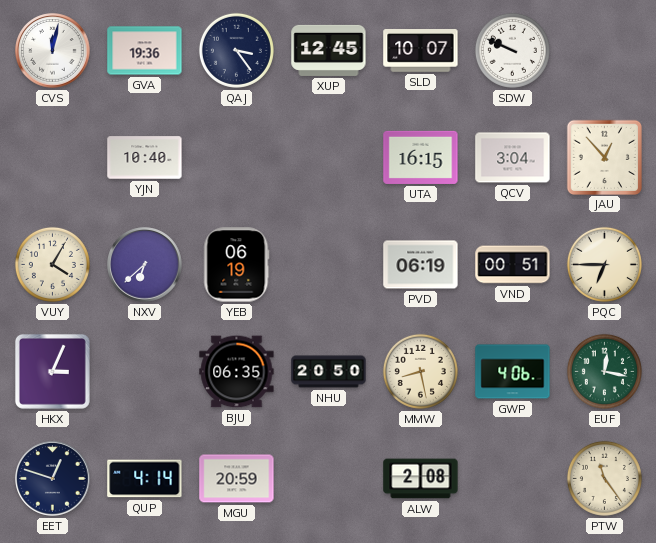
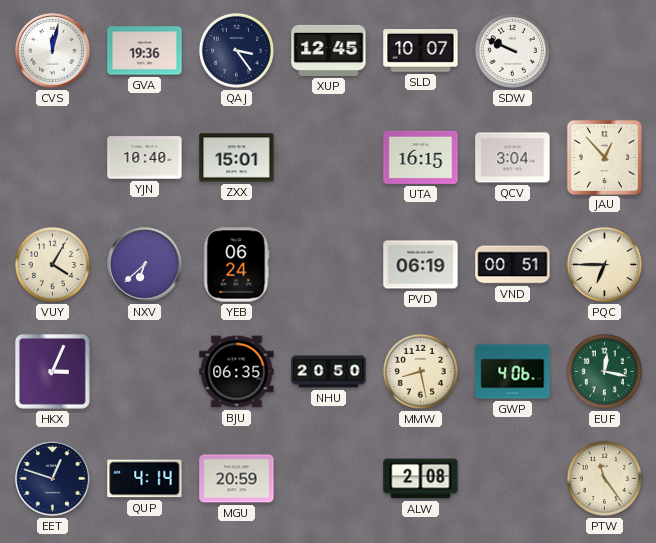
ZXX: none -> 15:01 (237, 158)
YEB: 06:19 -> 06:24 (236, 265)
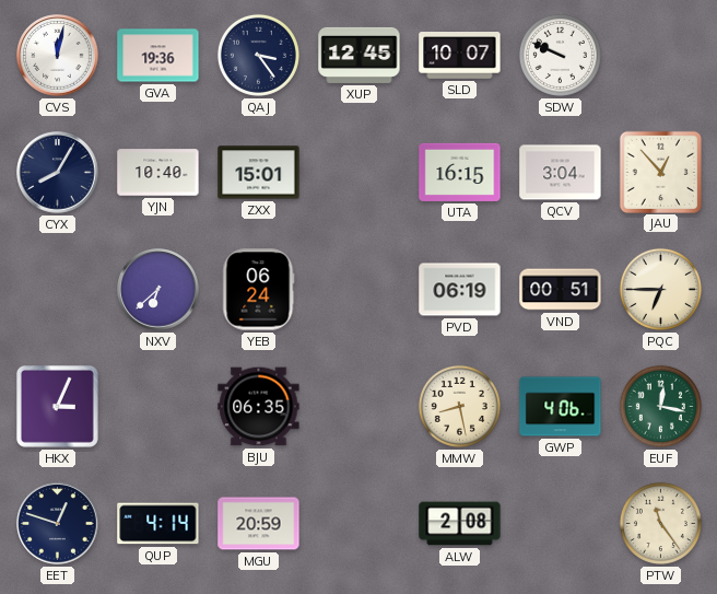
CYX: none -> 8:05 (58, 173)
VUY: 4:05 -> none (52, 264)
NHU: 20:50 -> none (329, 372)
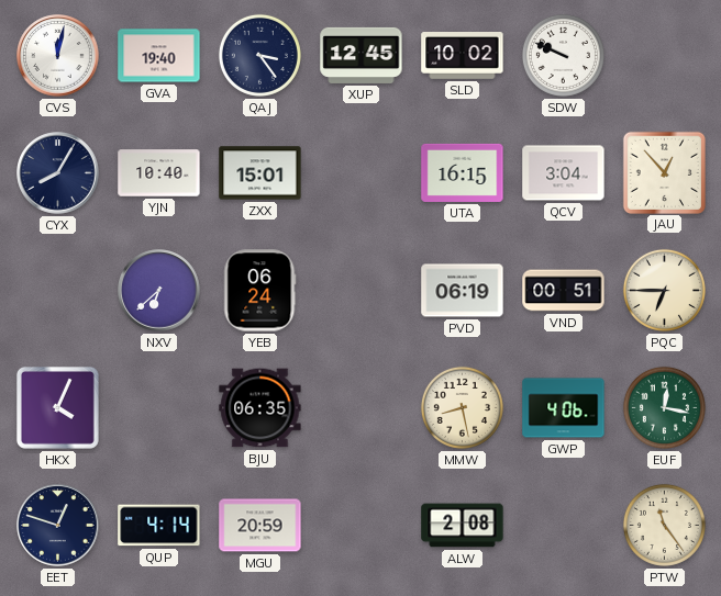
GVA: 19:36 -> 19:40 (159, 56)
SLD: 10:07 -> 10:02 (463, 56)
HKX: 3:04 -> 4:04 (57, 407)
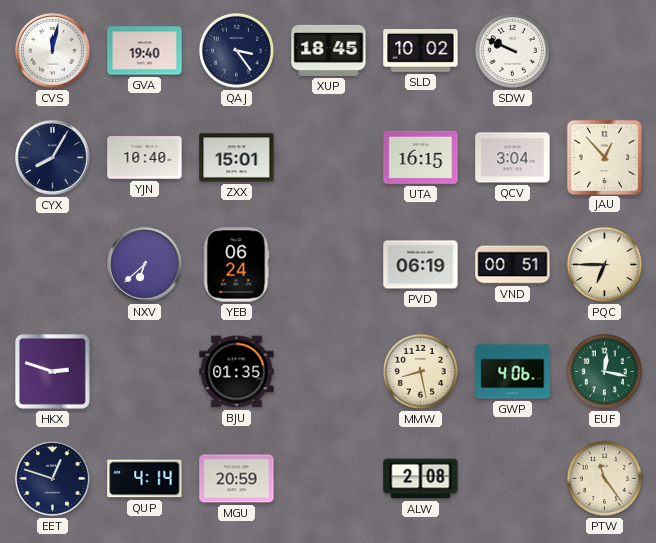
XUP: 12:45 -> 18:45 (329, 50)
HKX: 4:04 -> 2:48 (52, 371)
BJU: 06:35 -> 01:35 (237, 372)
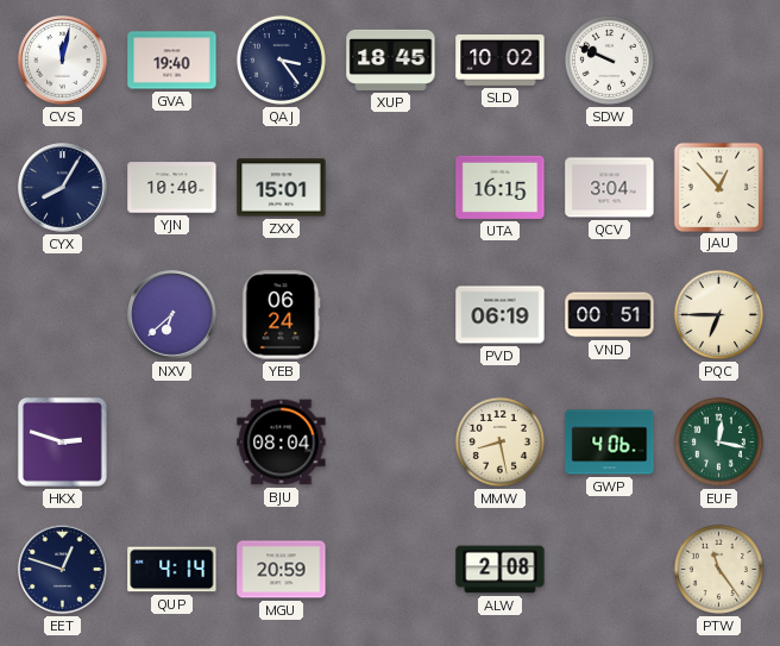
BJU: 01:35 -> 08:04 (282, 443)
